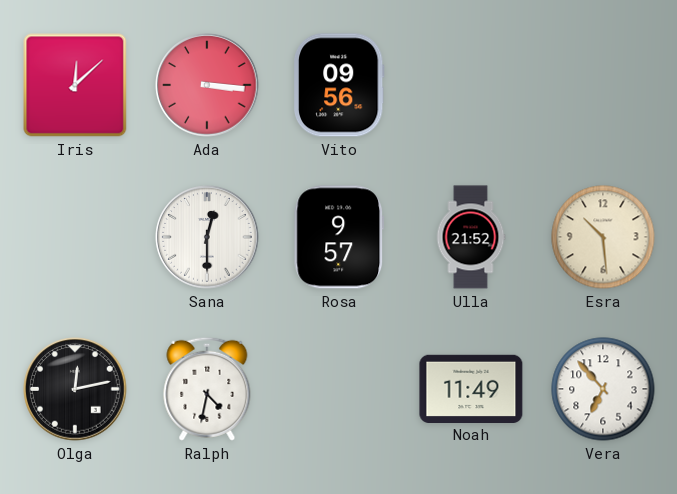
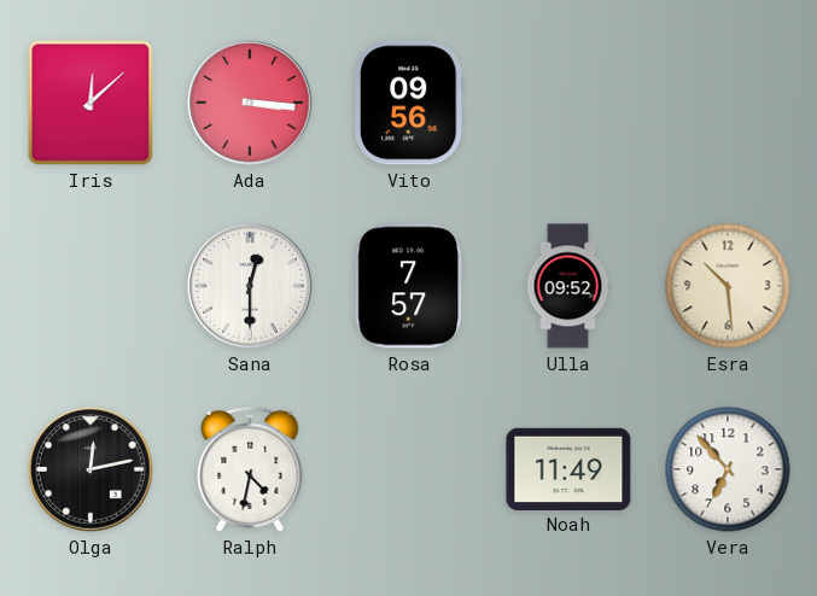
Rosa: 9:57 -> 7:57 (409, 286)
Ulla: 21:52 -> 09:52 (568, 286)
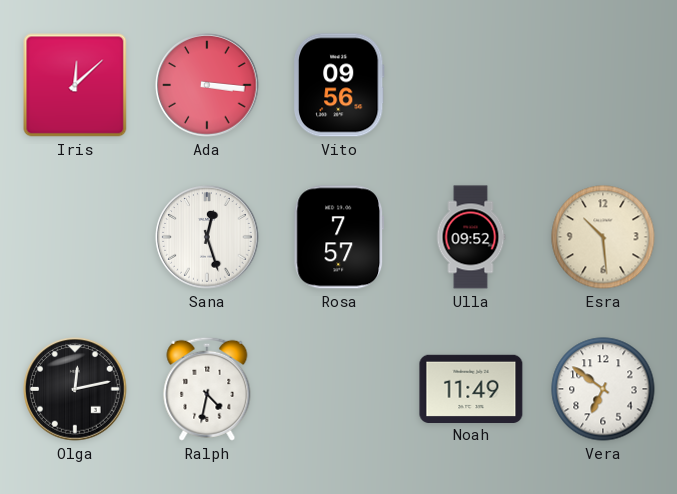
Sana: 12:30 -> 12:27 (207, 237)
Vera: 6:53 -> 6:51 (603, 389)
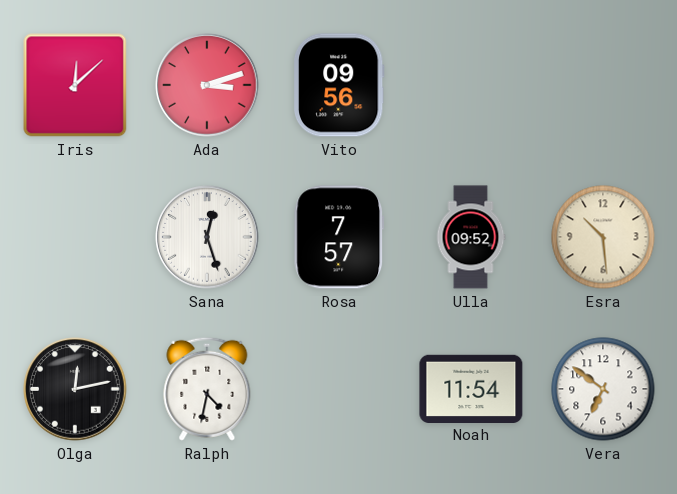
Ada: 3:16 -> 3:12 (207, 85)
Noah: 11:49 -> 11:54 (471, 388)
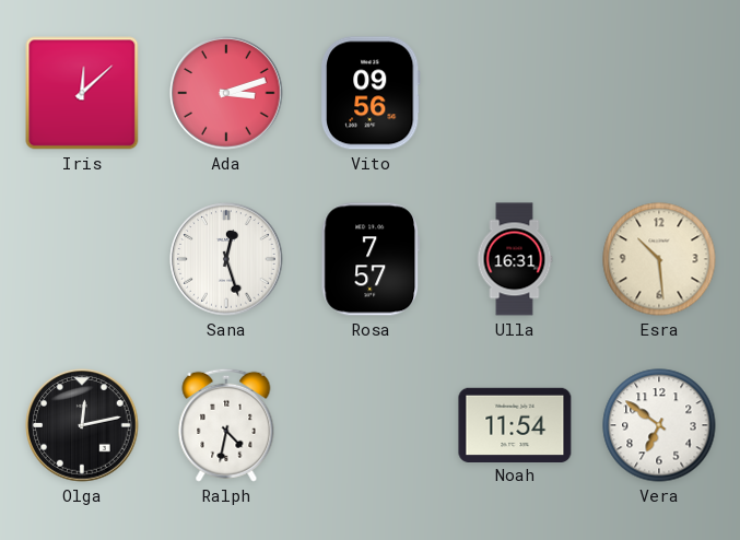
Ulla: 09:52 -> 16:31 (515, 259)
